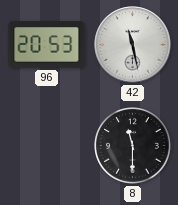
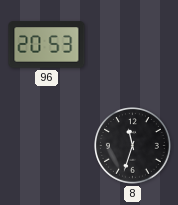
42: 11:28 -> none (133, 45)
8: 11:30 -> 11:33 (133, 146)
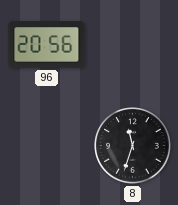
96: 20:53 -> 20:56 (47, 45)
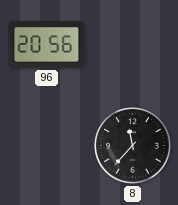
8: 11:33 -> 11:37 (133, 146)
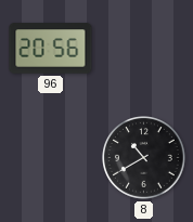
8: 11:37 -> 10:40 (144, 158)
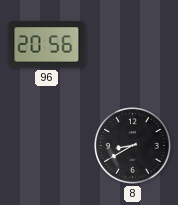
8: 10:40 -> 8:40 (133, 146)
